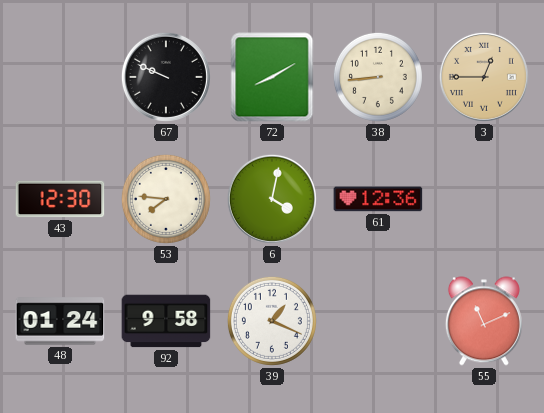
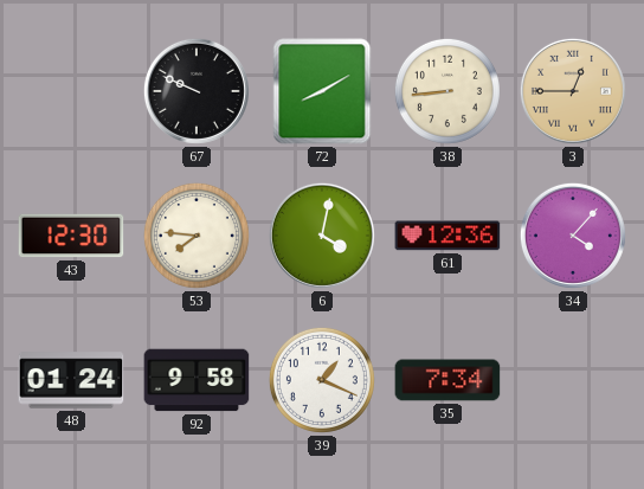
34: none -> 4:07 (573, 236)
35: none -> 7:34 (447, 380)
55: 11:11 -> none (484, 321)
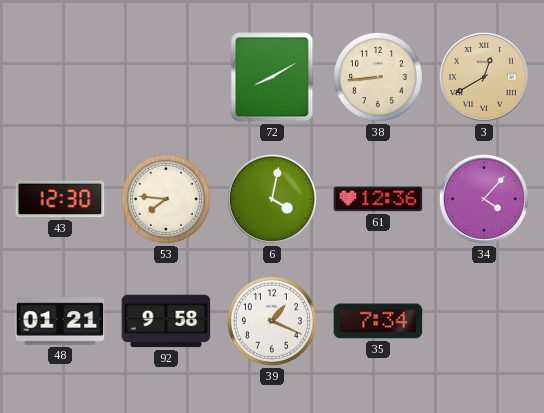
67: 9:49 -> none (197, 91)
3: 12:45 -> 12:40 (484, 77)
48: 01:24 -> 01:21 (60, 321)
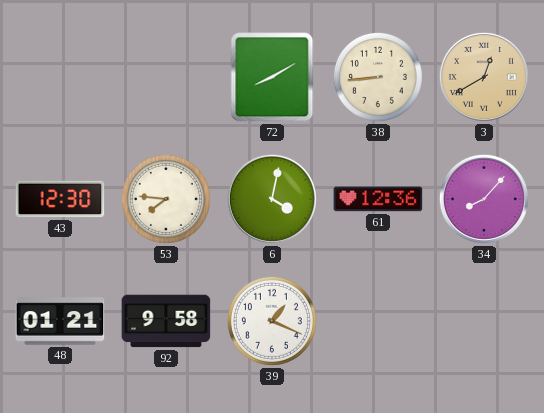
34: 4:07 -> 8:07 (484, 199)
35: 7:34 -> none (378, 321)
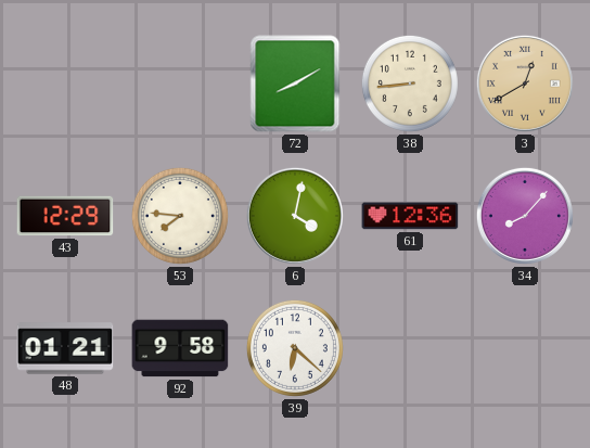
43: 12:30 -> 12:29 (65, 216)
39: 1:19 -> 6:22 (295, 348)
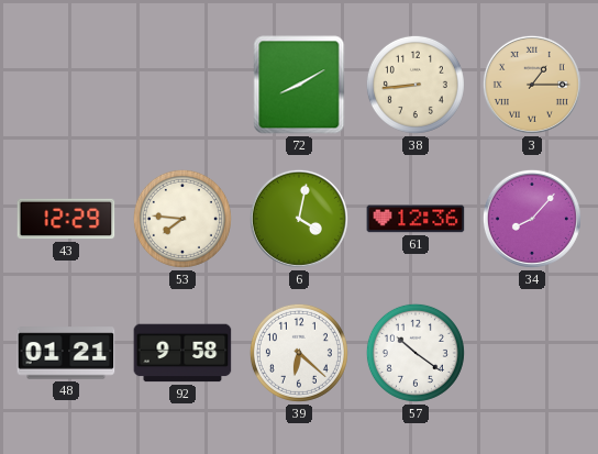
3: 12:40 -> 1:15 (532, 85)
57: none -> 10:21 (416, 353)
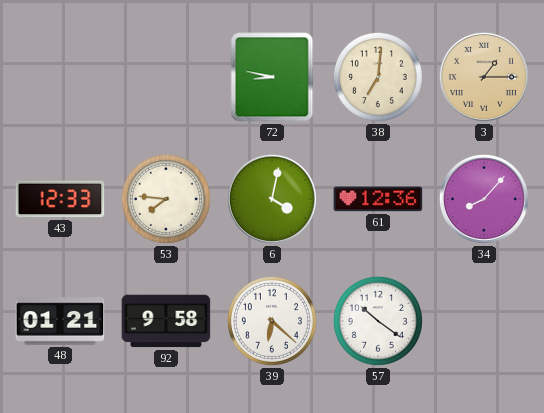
72: 8:10 -> 8:47 (272, 77)
38: 8:44 -> 7:01 (378, 77)
43: 12:29 -> 12:33 (60, 199)
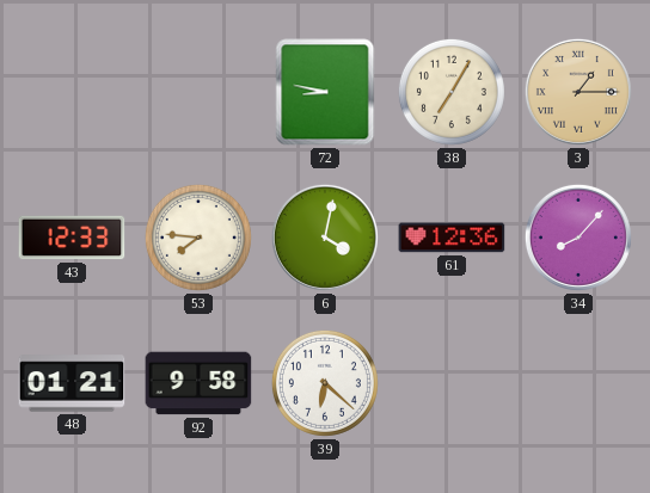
38: 7:01 -> 7:05 (452, 92)
57: 10:21 -> none (378, 321)
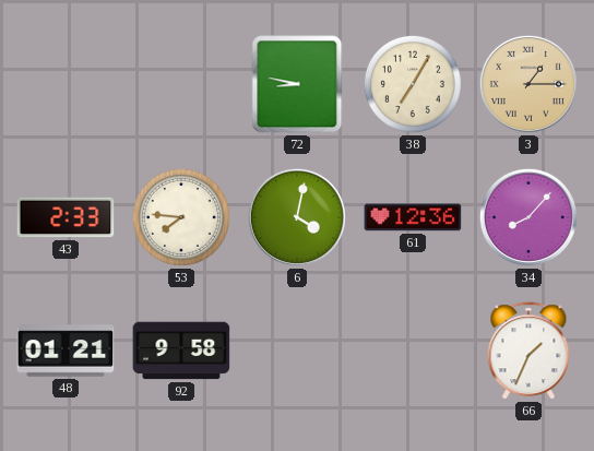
43: 12:33 -> 2:33 (66, 217)
39: 6:22 -> none (325, 383)
66: none -> 1:34 (528, 352)
